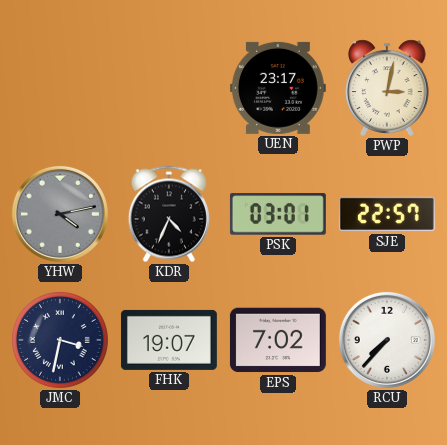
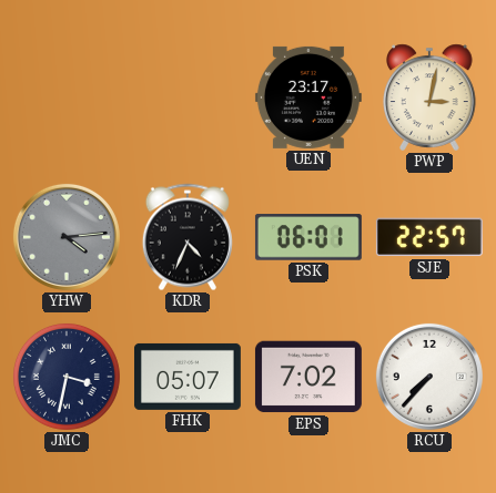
YHW: 4:13 -> 4:14 (67, 237)
PSK: 03:01 -> 06:01 (308, 237)
FHK: 19:07 -> 05:07 (188, 377)
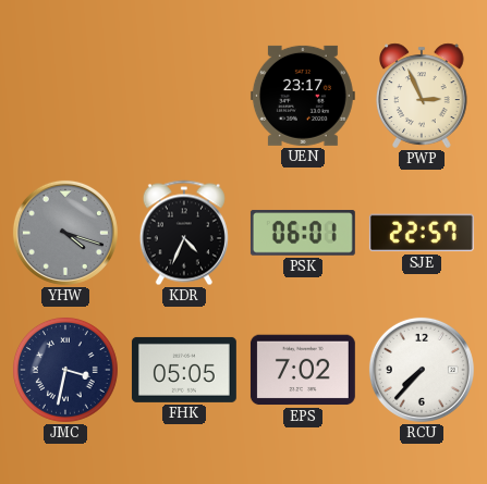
PWP: 3:02 -> 2:56 (422, 96)
YHW: 4:14 -> 4:18 (65, 233)
FHK: 05:07 -> 05:05 (184, 370)
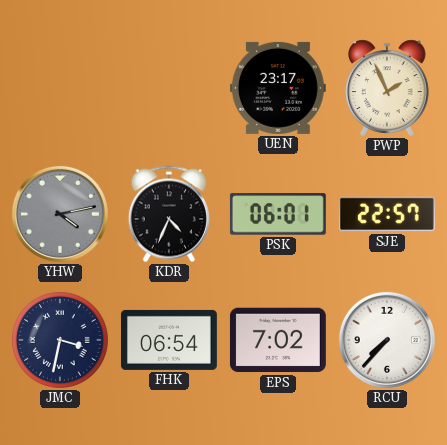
PWP: 2:56 -> 1:56 (387, 88)
YHW: 4:18 -> 4:13 (60, 214)
FHK: 05:05 -> 06:54 (169, 340)
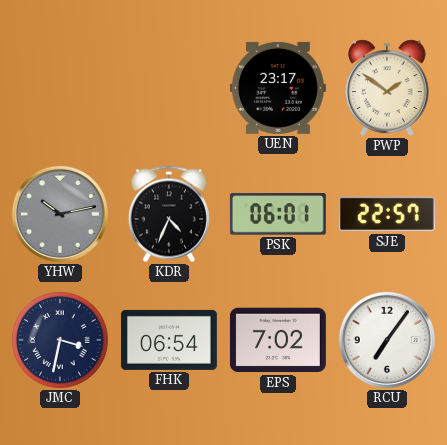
PWP: 1:56 -> 1:51 (387, 88)
YHW: 4:13 -> 10:13 (60, 214)
RCU: 7:37 -> 7:06 (387, 340)
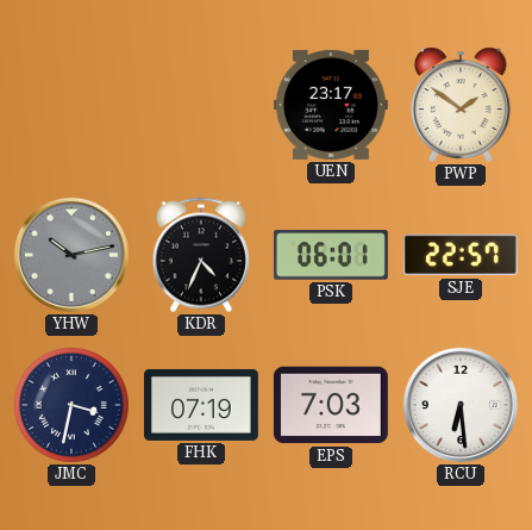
FHK: 06:54 -> 07:19 (201, 405)
EPS: 7:02 -> 7:03 (331, 405)
RCU: 7:06 -> 6:29 (461, 405)
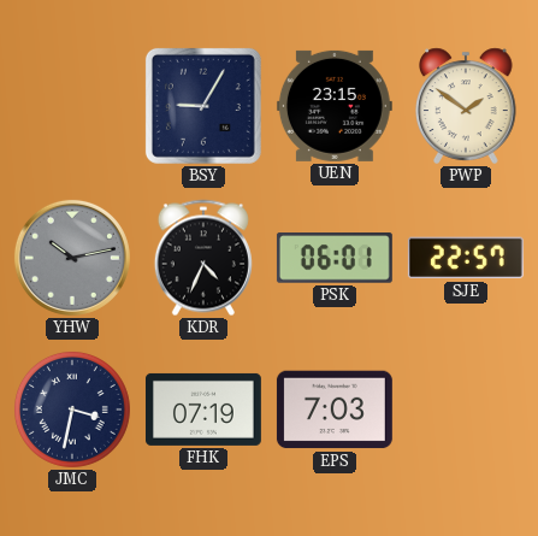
BSY: none -> 9:05 (203, 106)
UEN: 23:17 -> 23:15 (335, 106)
RCU: 6:29 -> none (461, 405)
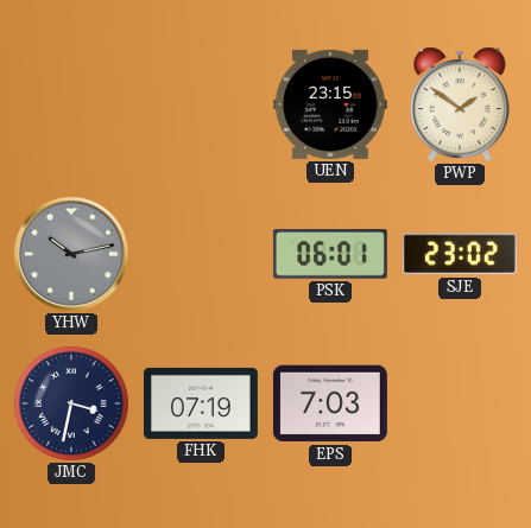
BSY: 9:05 -> none (203, 106)
KDR: 4:34 -> none (203, 258)
SJE: 22:57 -> 23:02 (460, 254)
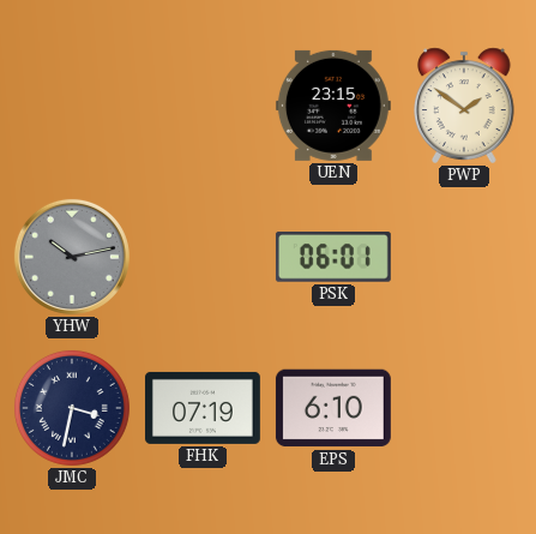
SJE: 23:02 -> none (460, 254)
EPS: 7:03 -> 6:10 (333, 408)
